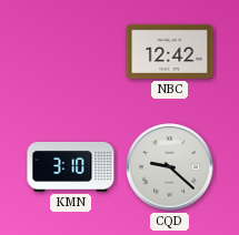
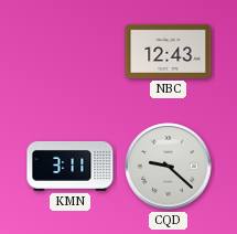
NBC: 12:42 -> 12:43 (169, 51)
KMN: 3:10 -> 3:11 (71, 166)
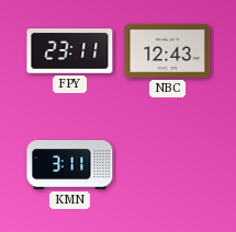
FPY: none -> 23:11 (70, 51)
CQD: 9:22 -> none (169, 167)
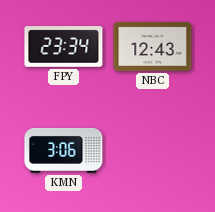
FPY: 23:11 -> 23:34 (64, 47)
KMN: 3:11 -> 3:06 (64, 150)
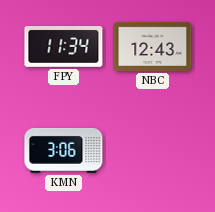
FPY: 23:34 -> 11:34 (64, 47)
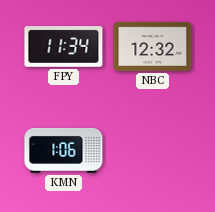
NBC: 12:43 -> 12:32 (153, 46)
KMN: 3:06 -> 1:06 (64, 150)
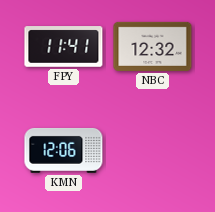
FPY: 11:34 -> 11:41 (64, 47)
KMN: 1:06 -> 12:06 (64, 150)
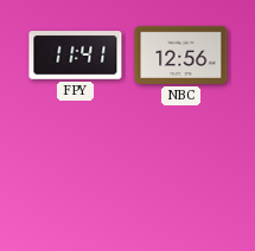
NBC: 12:32 -> 12:56 (181, 54)
KMN: 12:06 -> none (64, 150)
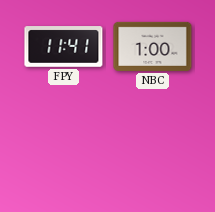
NBC: 12:56 -> 1:00 (153, 46)
